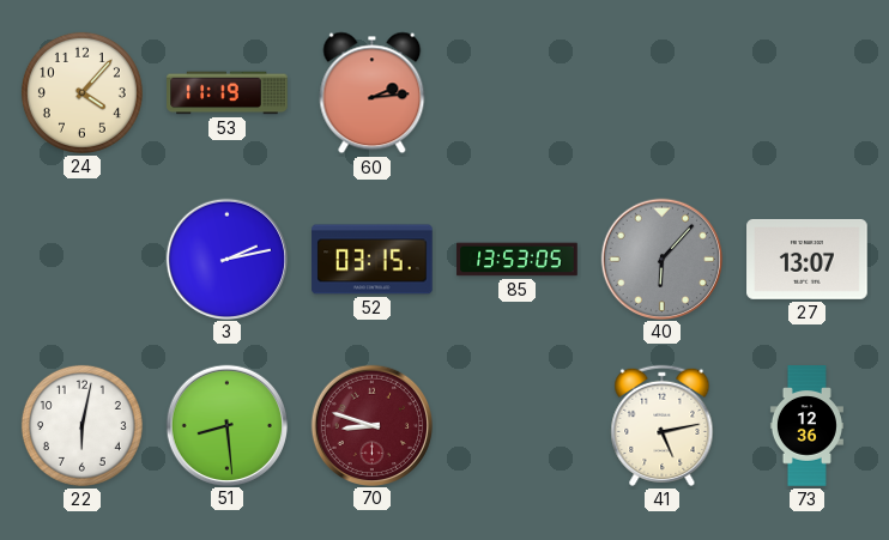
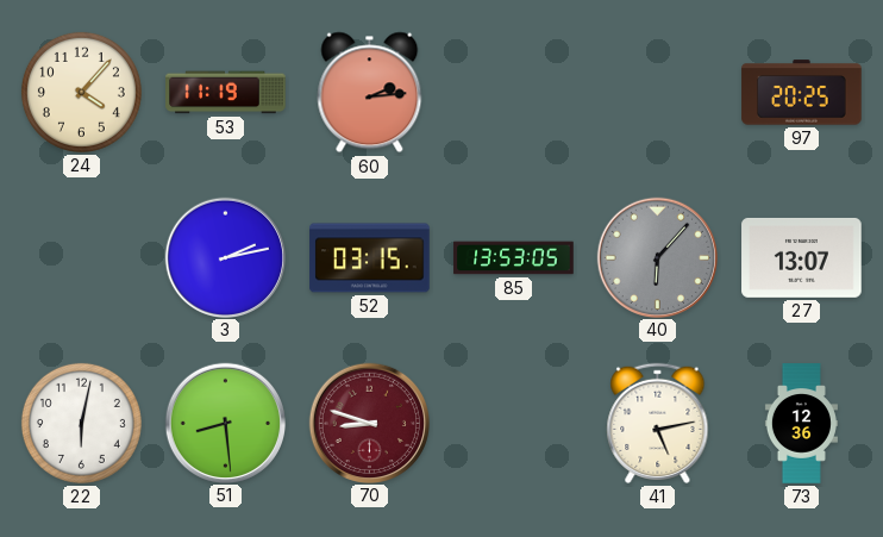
97: none -> 20:25 (802, 93)
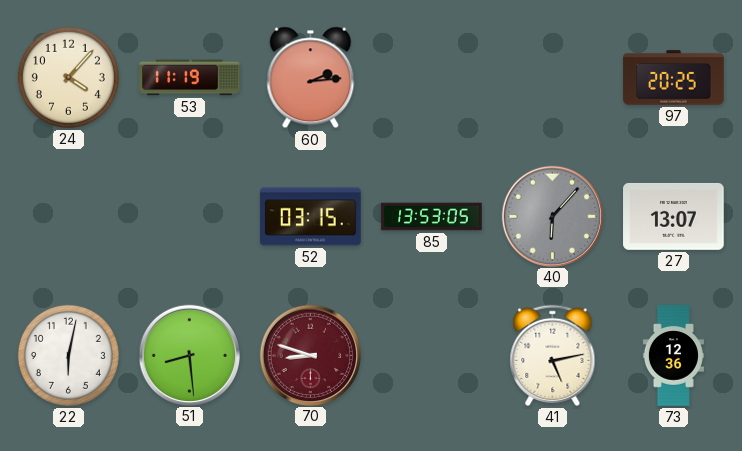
3: 2:13 -> none (225, 257)
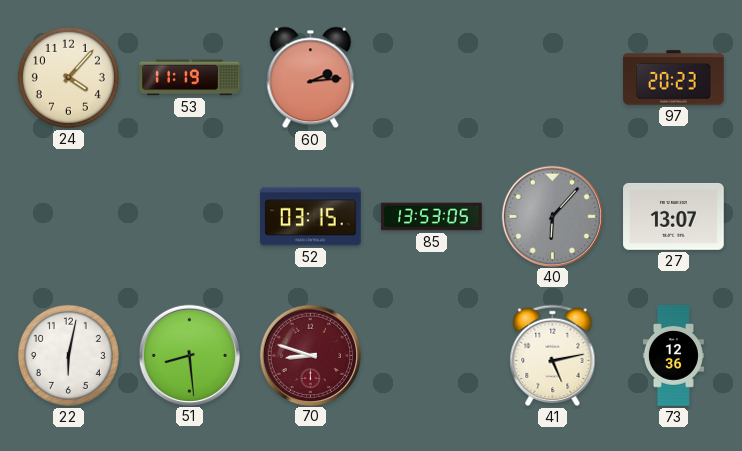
97: 20:25 -> 20:23 (674, 78)
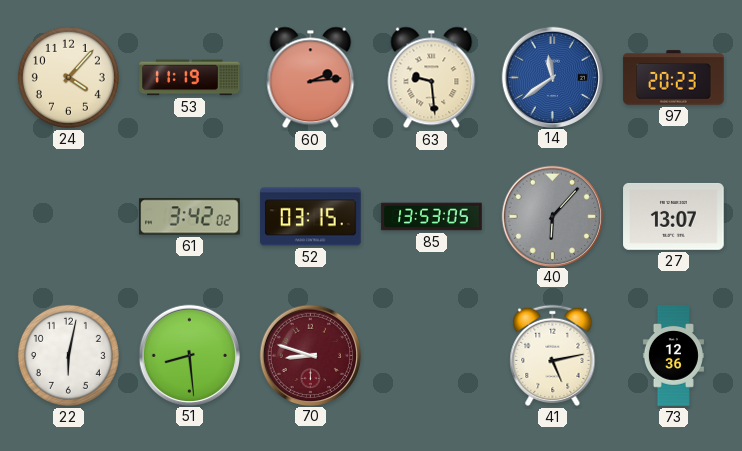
63: none -> 9:29 (432, 78)
14: none -> 11:39 (552, 77)
61: none -> 3:42 (190, 217)
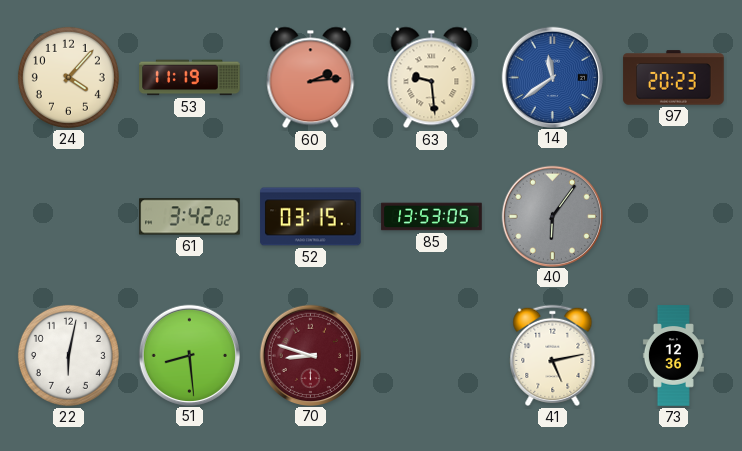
40: 6:07 -> 6:06 (552, 216)
27: 13:07 -> none (674, 216)
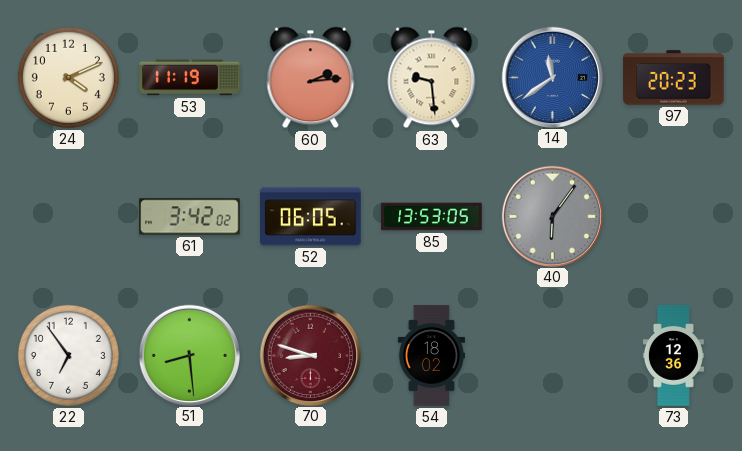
24: 4:07 -> 4:11 (68, 77)
52: 03:15 -> 06:05 (311, 217)
22: 6:02 -> 6:54 (68, 355)
54: none -> 18:02 (431, 356)
41: 5:13 -> none (553, 355)
